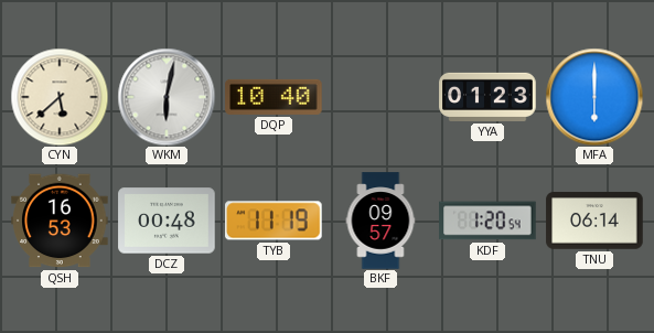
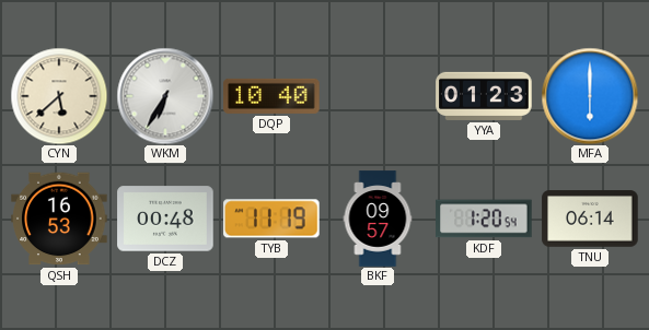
WKM: 6:02 -> 6:35 (165, 96)
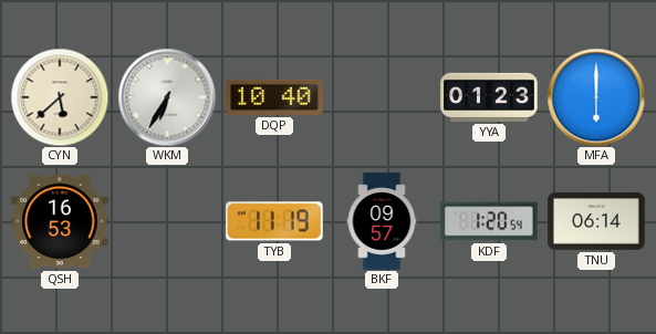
DCZ: 00:48 -> none (165, 219)
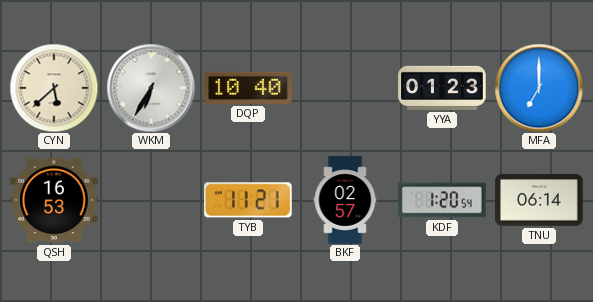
MFA: 6:00 -> 7:00 (539, 88)
TYB: 11:19 -> 11:21 (249, 200)
BKF: 09:57 -> 02:57 (345, 200)
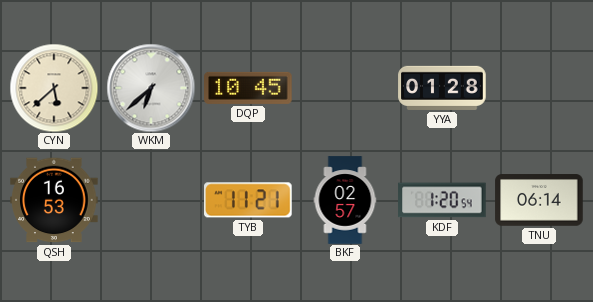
WKM: 6:35 -> 6:38 (151, 88)
DQP: 10:40 -> 10:45 (248, 88)
YYA: 01:23 -> 01:28 (442, 88)
MFA: 7:00 -> none (539, 88)
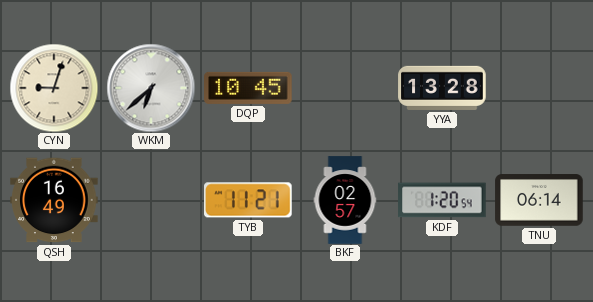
CYN: 5:38 -> 9:03 (54, 88)
YYA: 01:28 -> 13:28 (442, 88)
QSH: 16:53 -> 16:49 (54, 200)
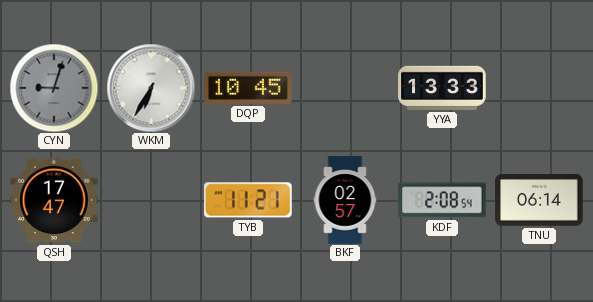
CYN dial: cream -> grey (54, 88)
WKM: 6:38 -> 6:35 (151, 88)
YYA: 13:28 -> 13:33 (442, 88)
QSH: 16:49 -> 17:47 (54, 200)
KDF: 1:20 -> 2:08 (442, 200)
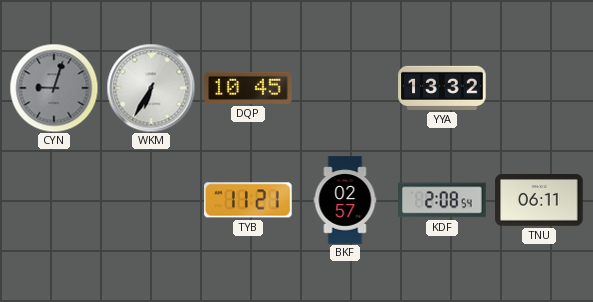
YYA: 13:33 -> 13:32 (442, 88)
QSH: 17:47 -> none (54, 200)
TNU: 06:14 -> 06:11 (539, 200)
